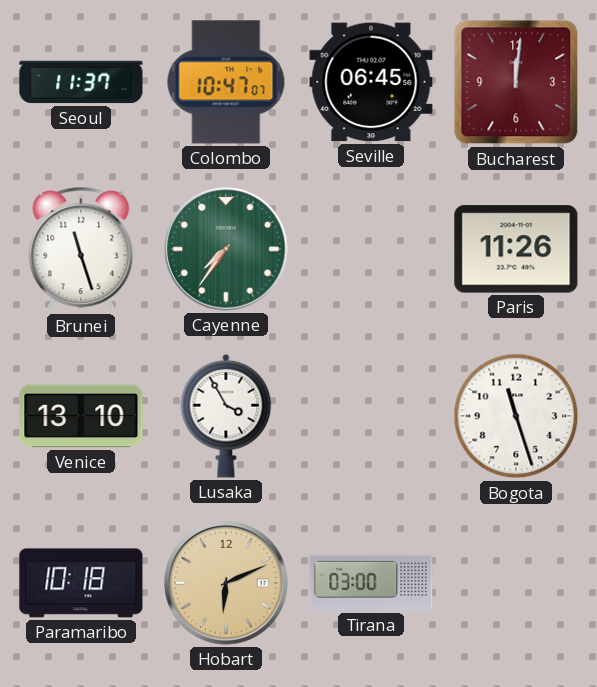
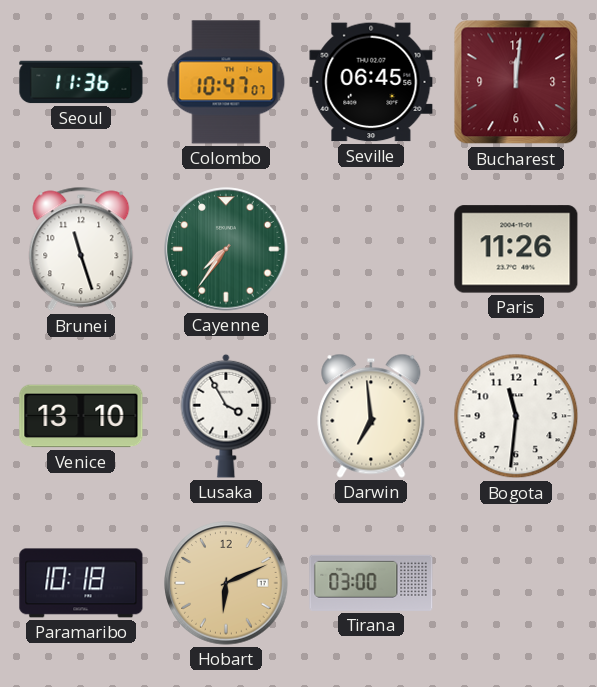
Seoul: 11:37 -> 11:36 (81, 82)
Darwin: none -> 6:59 (371, 416)
Bogota: 11:27 -> 11:31 (516, 416)
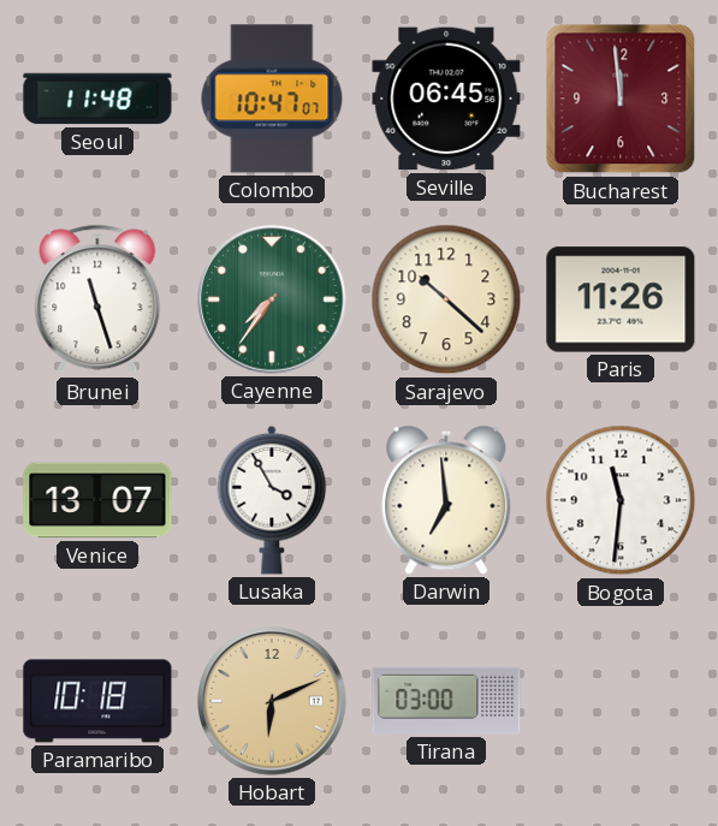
Seoul: 11:36 -> 11:48 (97, 99)
Bucharest: 12:01 -> 11:59 (621, 99)
Sarajevo: none -> 10:22 (446, 299)
Venice: 13:10 -> 13:07 (97, 500)
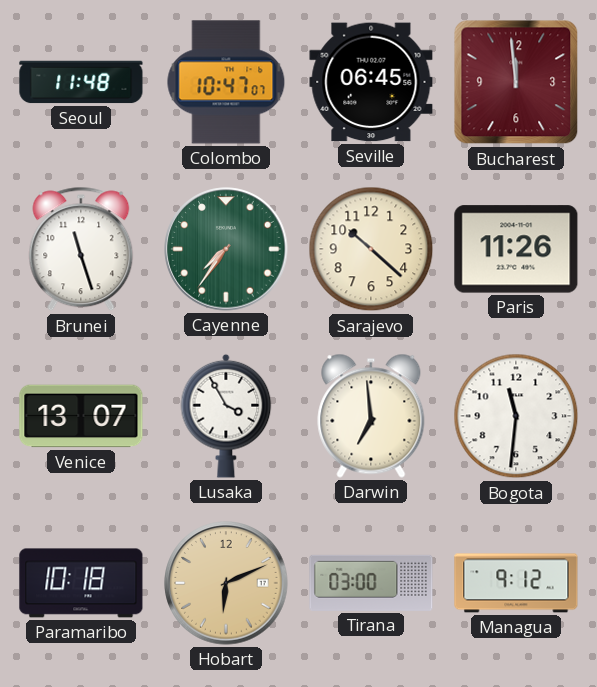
Managua: none -> 9:12 (516, 583)
